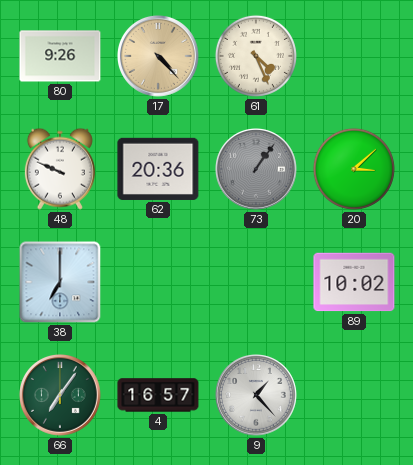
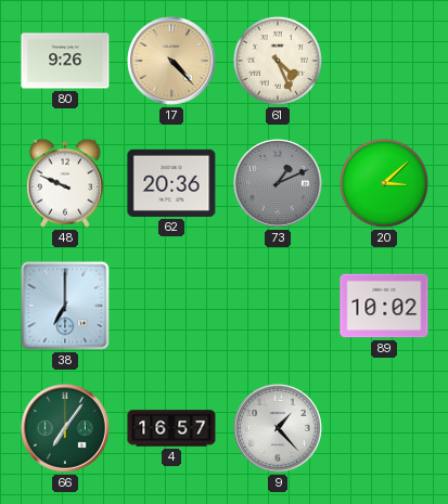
73: 1:06 -> 1:11 (279, 184)
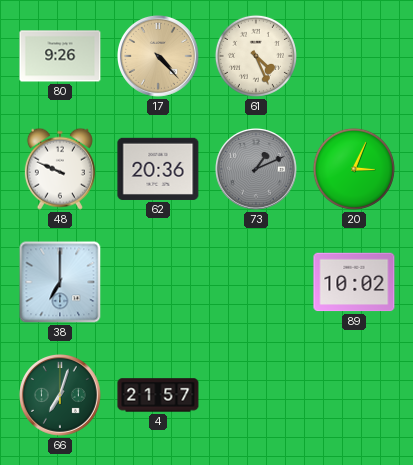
20: 3:08 -> 3:04 (354, 169)
66: 7:06 -> 7:03 (61, 396)
4: 16:57 -> 21:57 (158, 395)
9: 1:23 -> none (279, 429)
